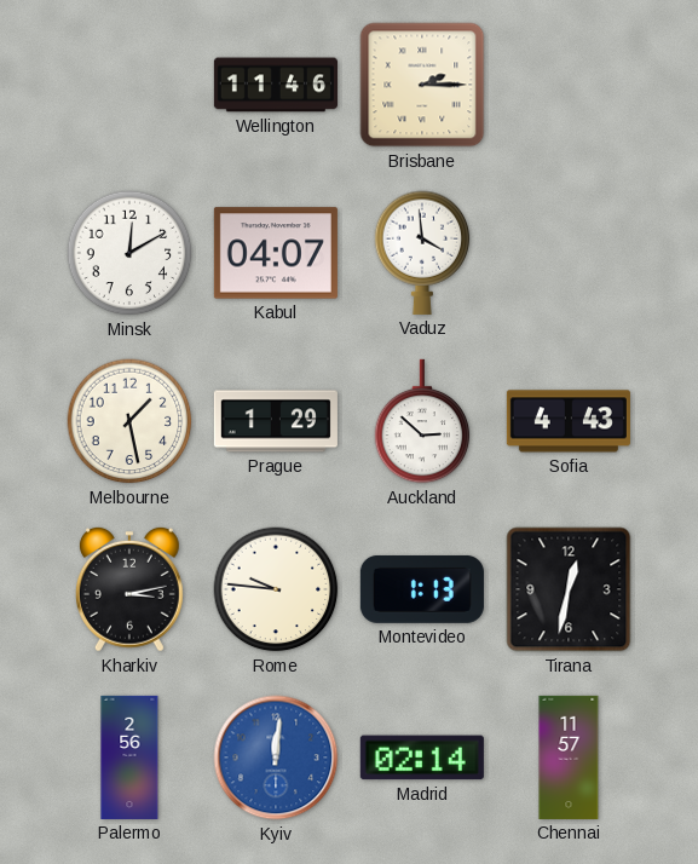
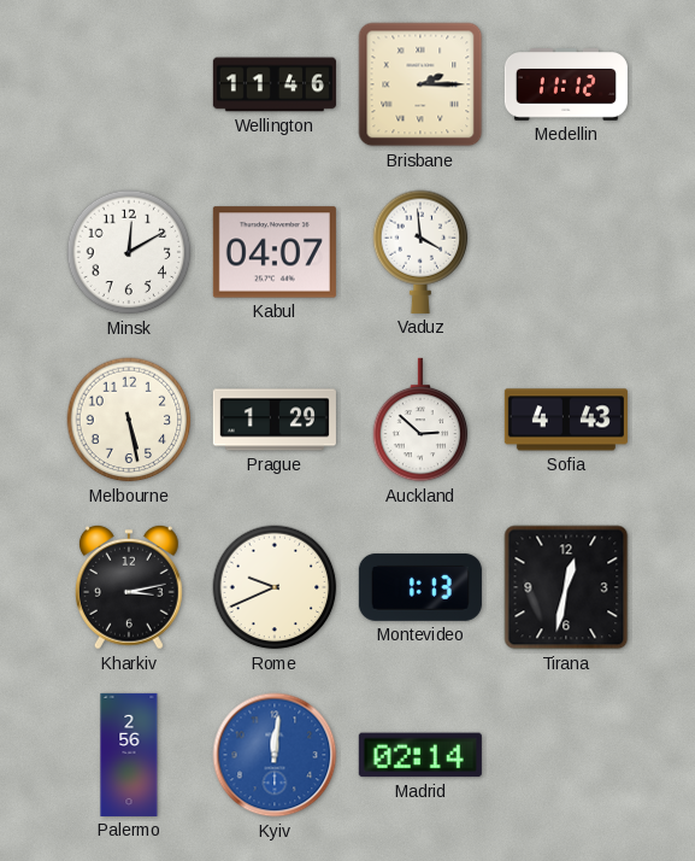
Medellin: none -> 11:12 (566, 86)
Melbourne: 1:28 -> 5:28 (129, 420)
Rome: 9:46 -> 9:41 (275, 587)
Chennai: 11:57 -> none (569, 758)
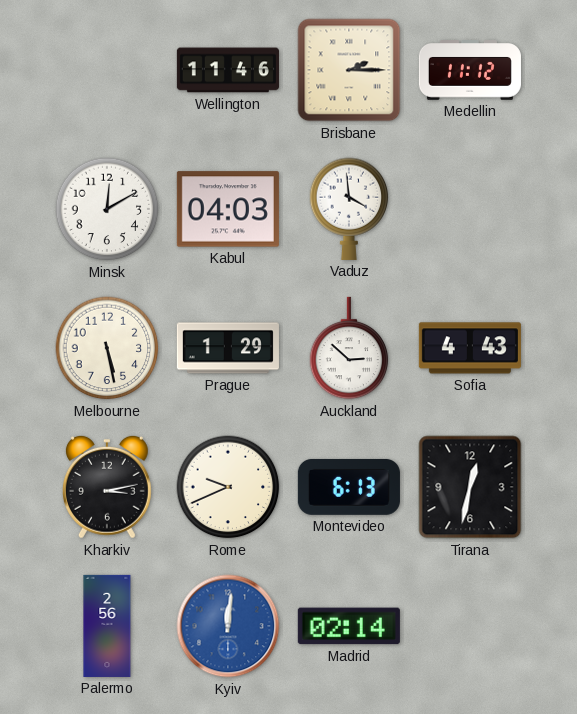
Kabul: 04:07 -> 04:03 (228, 209)
Montevideo: 1:13 -> 6:13 (349, 487)
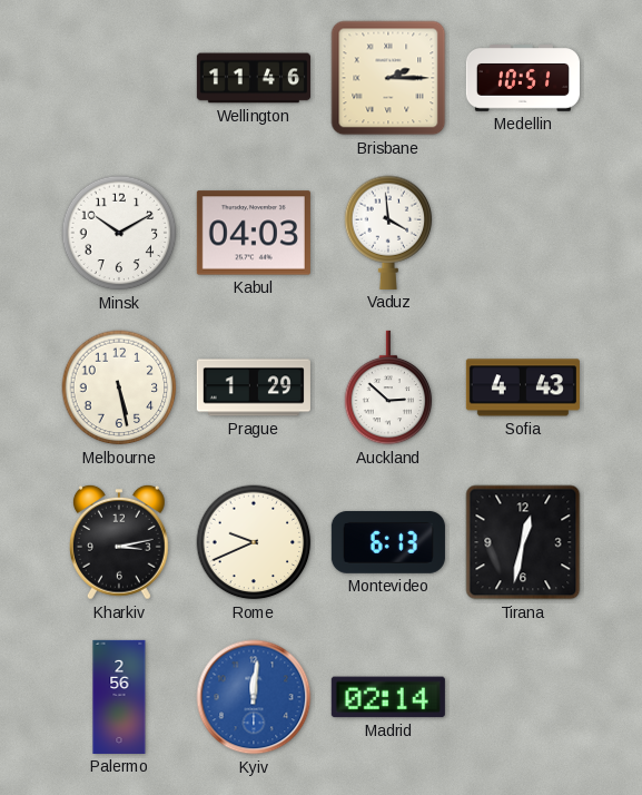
Medellin: 11:12 -> 10:51 (523, 79)
Minsk: 12:10 -> 10:10 (119, 233)
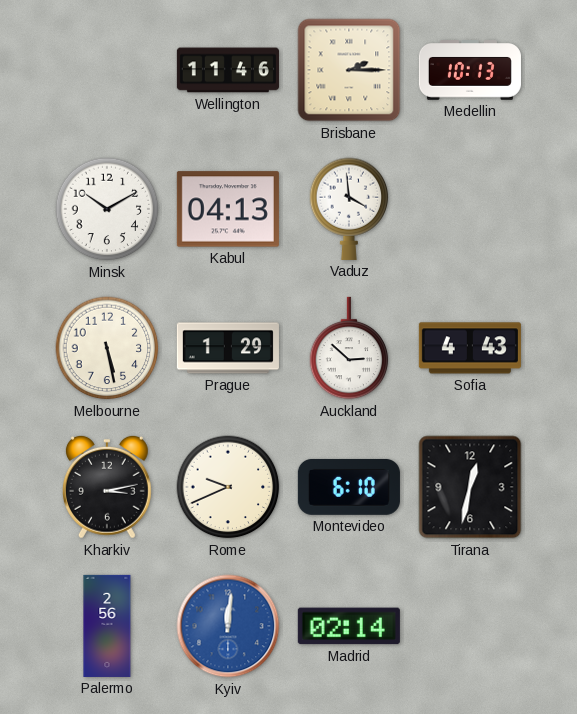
Medellin: 10:51 -> 10:13 (470, 71)
Kabul: 04:03 -> 04:13 (228, 209)
Montevideo: 6:13 -> 6:10 (349, 487)
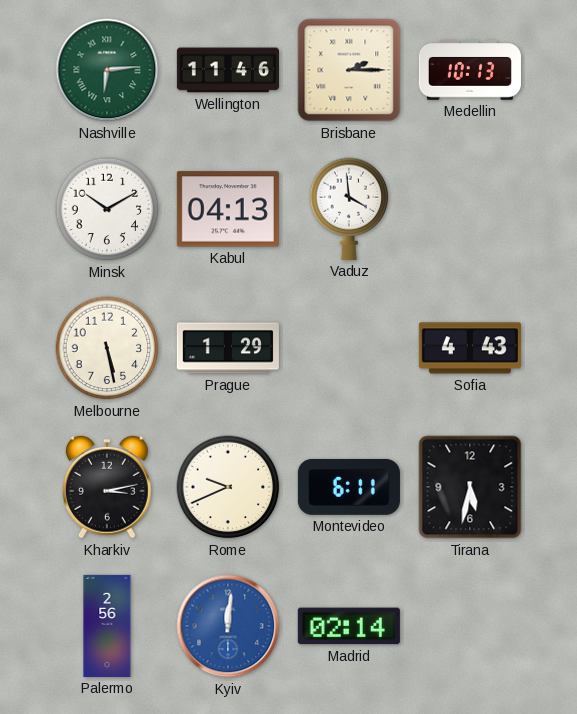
Nashville: none -> 6:14 (107, 70)
Auckland: 2:52 -> none (349, 348)
Montevideo: 6:10 -> 6:11 (349, 487)
Tirana: 12:32 -> 5:32 (470, 487)
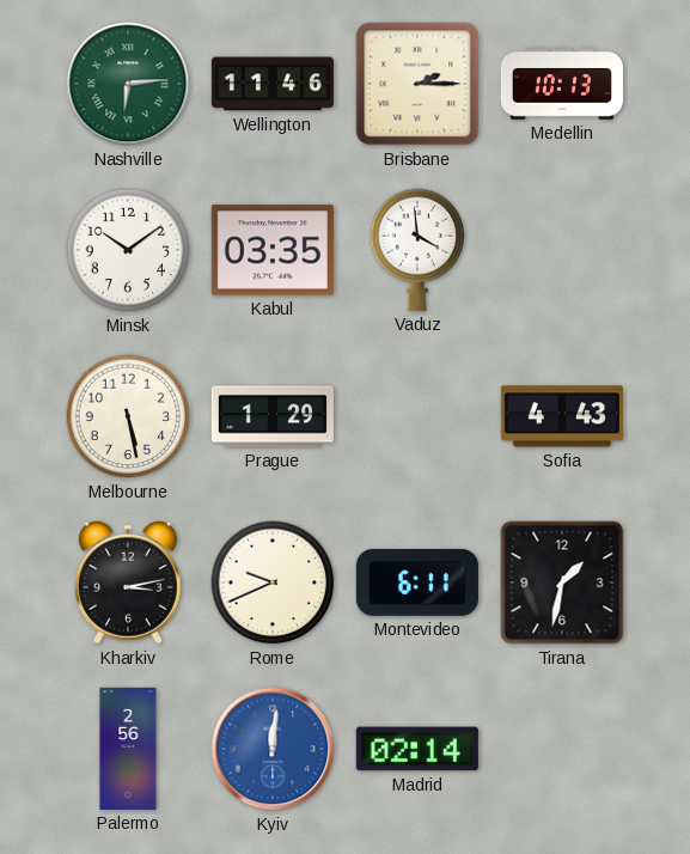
Minsk: 10:10 -> 10:09 (128, 250)
Kabul: 04:13 -> 03:35 (273, 250)
Tirana: 5:32 -> 1:32 (562, 582)
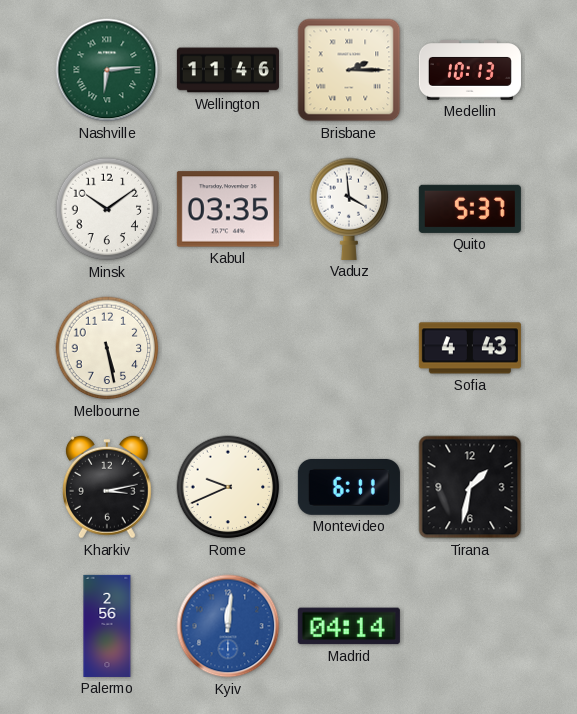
Quito: none -> 5:37 (470, 209)
Prague: 1:29 -> none (273, 416)
Madrid: 02:14 -> 04:14 (349, 626)
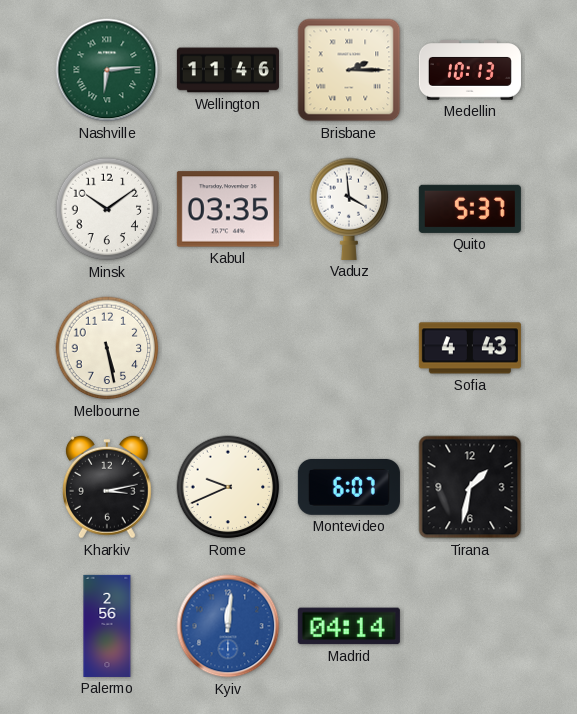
Montevideo: 6:11 -> 6:07 (349, 487)
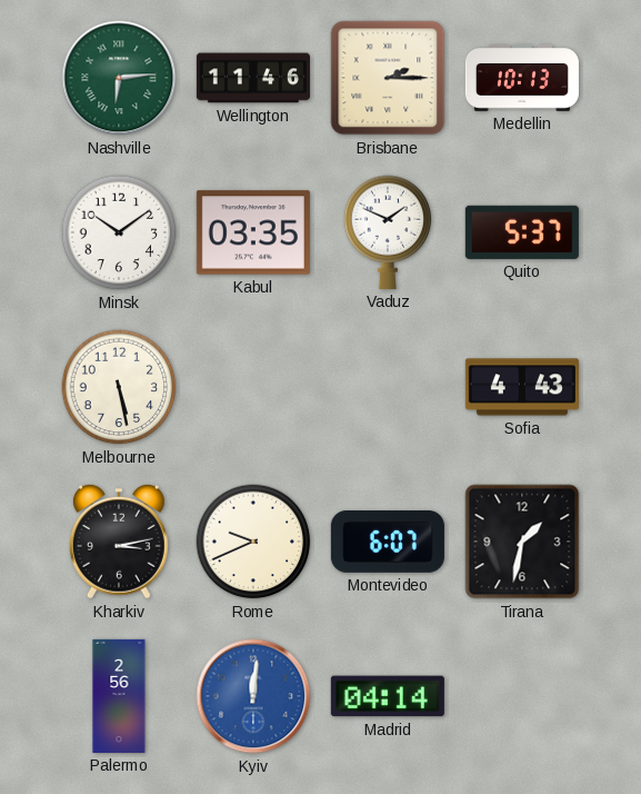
Vaduz: 3:59 -> 1:49 (388, 232)
